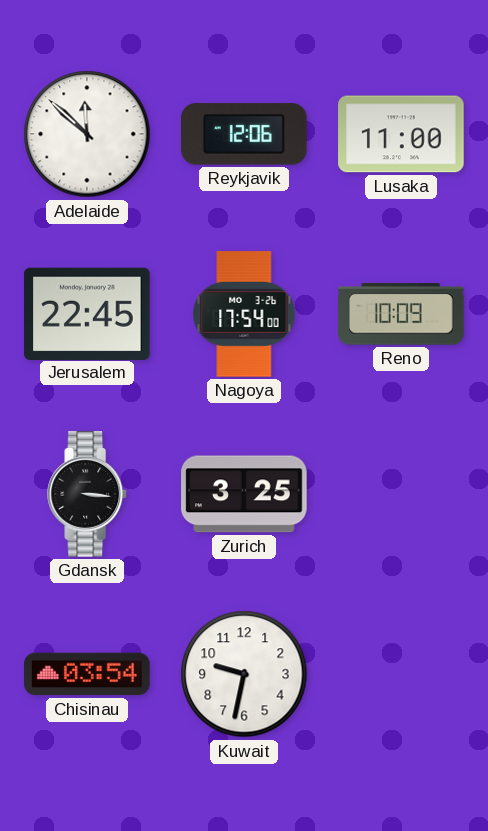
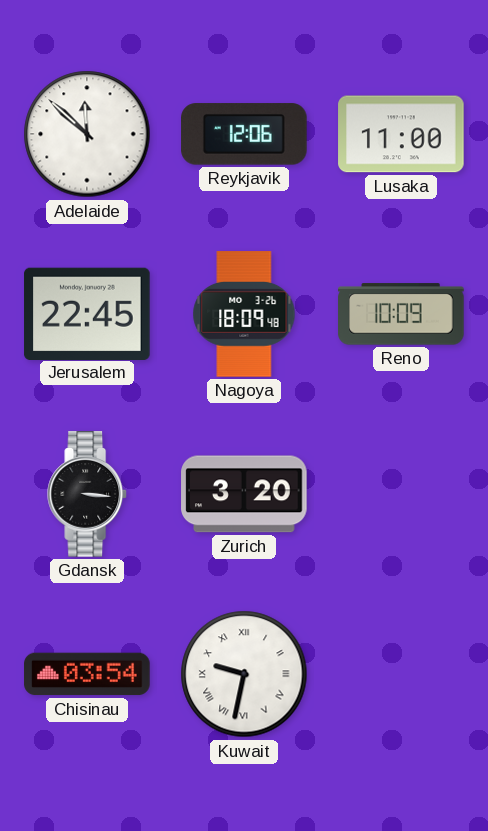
Nagoya: 17:54 -> 18:09 (244, 314)
Zurich: 3:25 -> 3:20 (244, 494)
Kuwait numerals: Arabic -> Roman (244, 674)
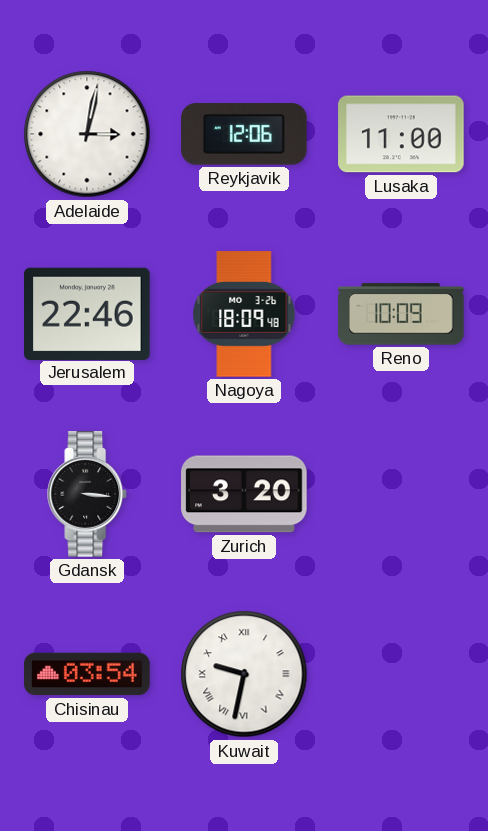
Adelaide: 11:52 -> 3:02 (87, 134)
Jerusalem: 22:45 -> 22:46 (87, 313)
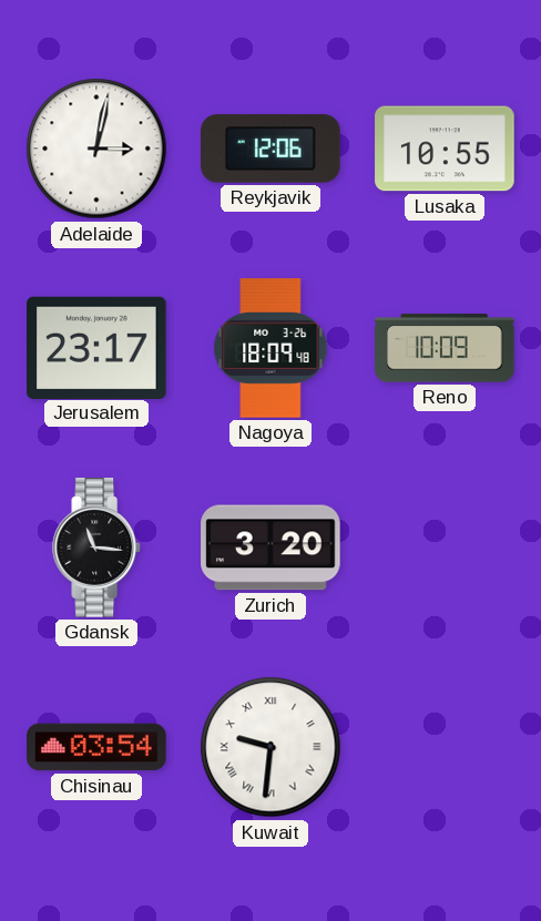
Lusaka: 11:00 -> 10:55 (445, 149)
Jerusalem: 22:46 -> 23:17 (96, 347)
Gdansk: 3:16 -> 11:16 (98, 548)
Kuwait: 9:32 -> 9:31 (270, 747)
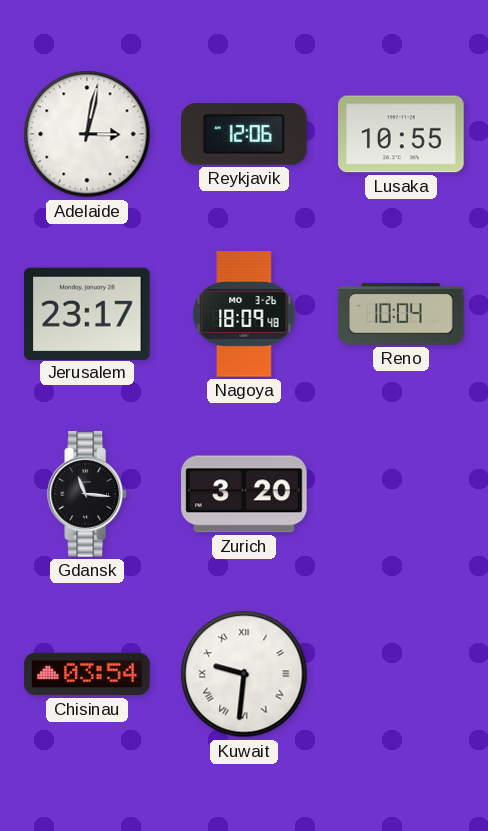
Reno: 10:09 -> 10:04 (401, 314)
